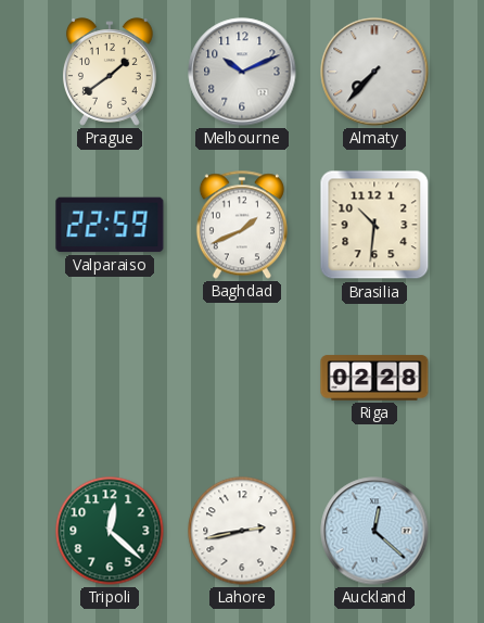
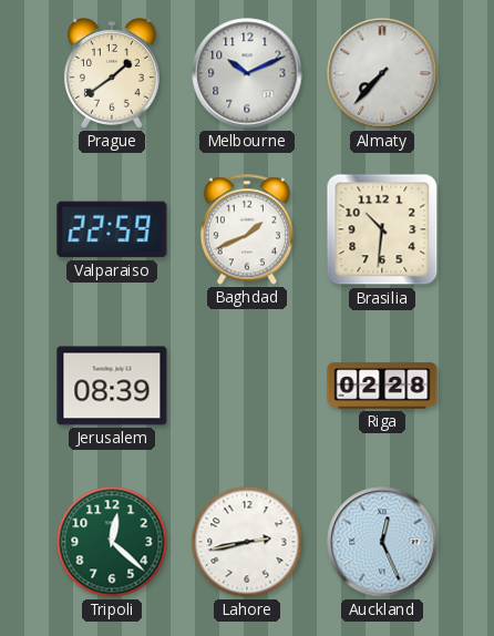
Jerusalem: none -> 08:39 (112, 386)
Auckland: 12:22 -> 12:26 (382, 542)
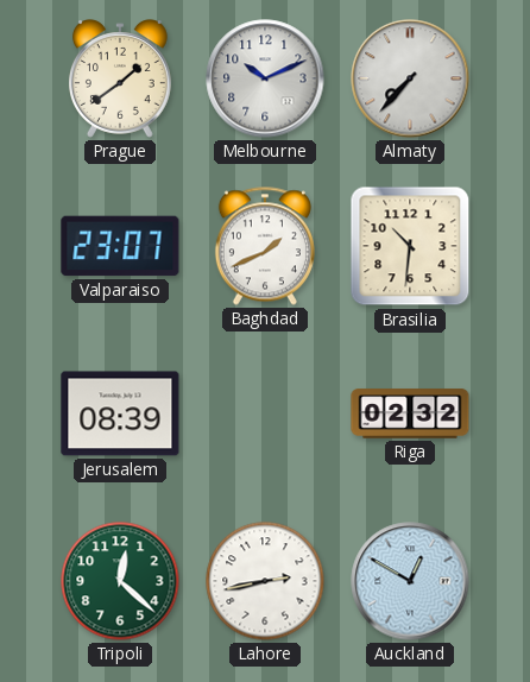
Valparaiso: 22:59 -> 23:07 (120, 246)
Riga: 02:28 -> 02:32 (410, 413)
Auckland: 12:26 -> 12:50 (410, 581)
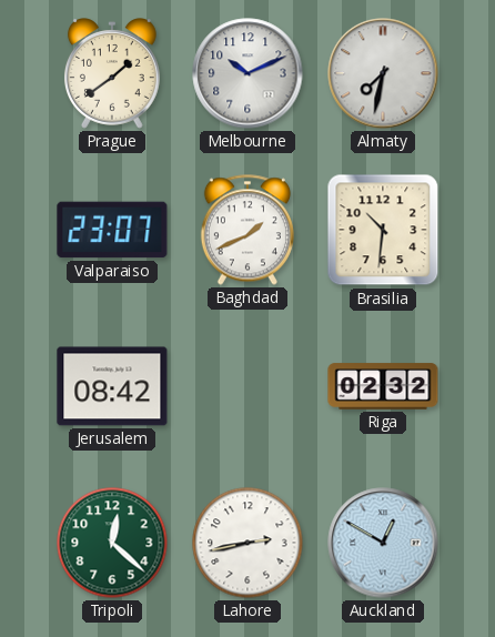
Almaty: 7:37 -> 7:32 (383, 73)
Jerusalem: 08:39 -> 08:42 (112, 386)
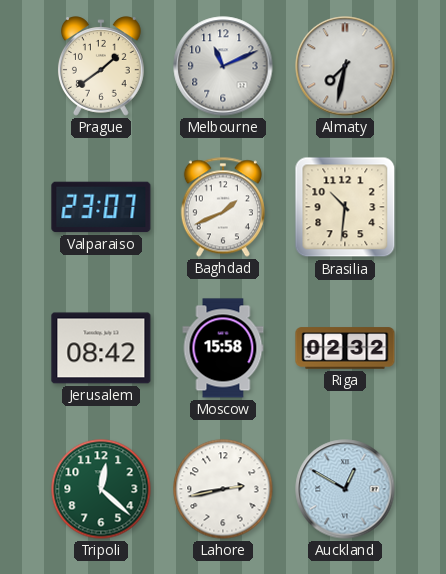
Melbourne: 10:11 -> 11:11 (223, 66)
Moscow: none -> 15:58 (223, 348)
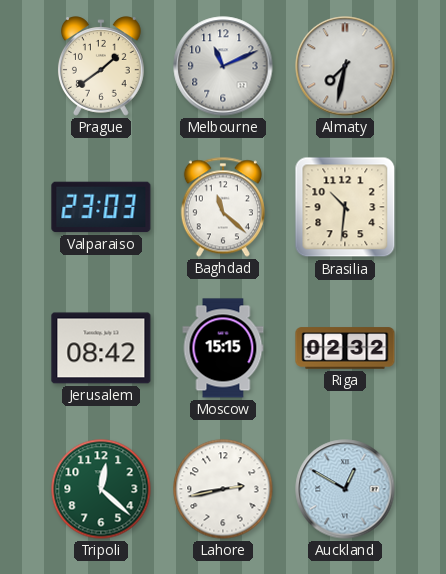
Valparaiso: 23:07 -> 23:03 (101, 207)
Baghdad: 1:41 -> 11:22 (223, 207)
Moscow: 15:58 -> 15:15 (223, 348)
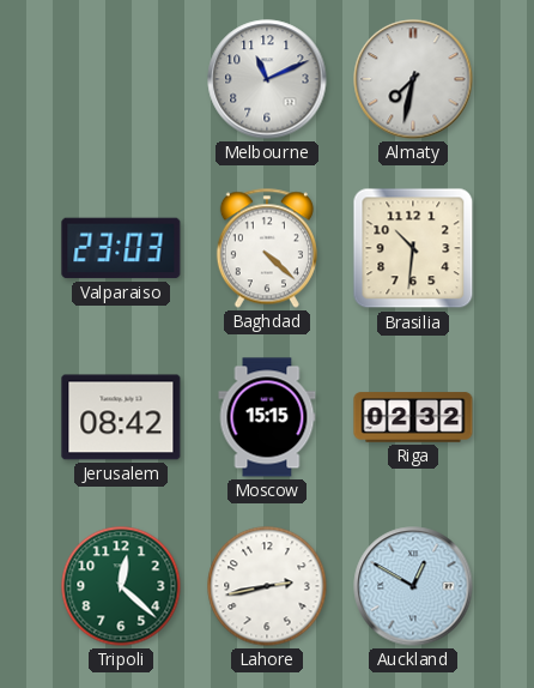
Prague: 1:39 -> none (101, 66)
Baghdad: 11:22 -> 4:22 (267, 248)
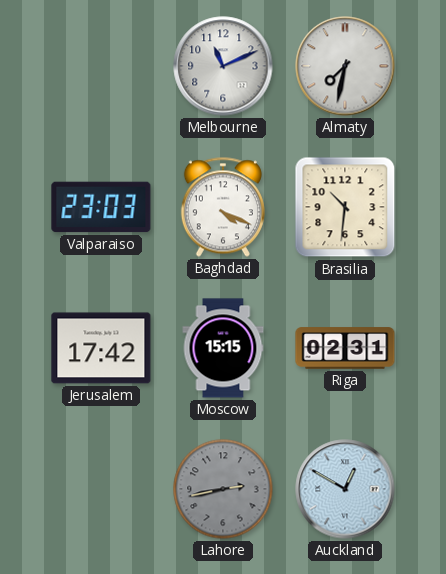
Baghdad: 4:22 -> 4:19 (223, 207)
Jerusalem: 08:42 -> 17:42 (101, 348)
Riga: 02:32 -> 02:31 (345, 348)
Tripoli: 12:22 -> none (121, 586)
Lahore dial: white -> grey (223, 489)
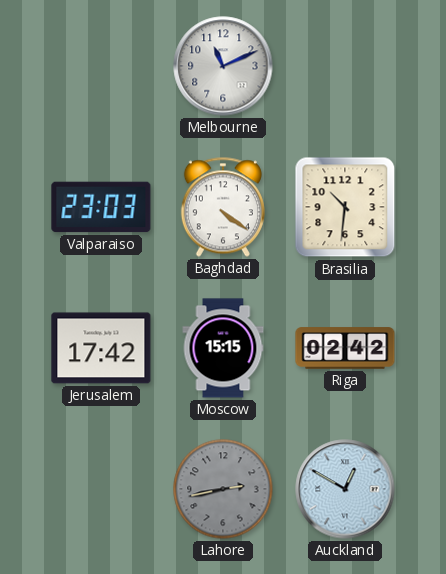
Almaty: 7:32 -> none (345, 66)
Baghdad: 4:19 -> 4:21 (223, 207)
Riga: 02:31 -> 02:42 (345, 348)
